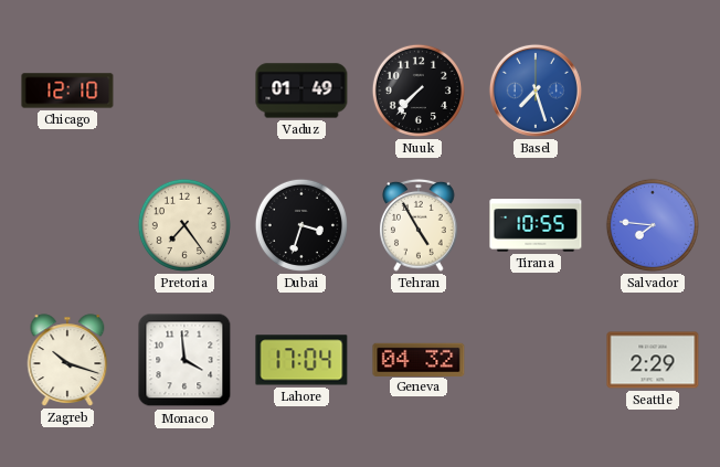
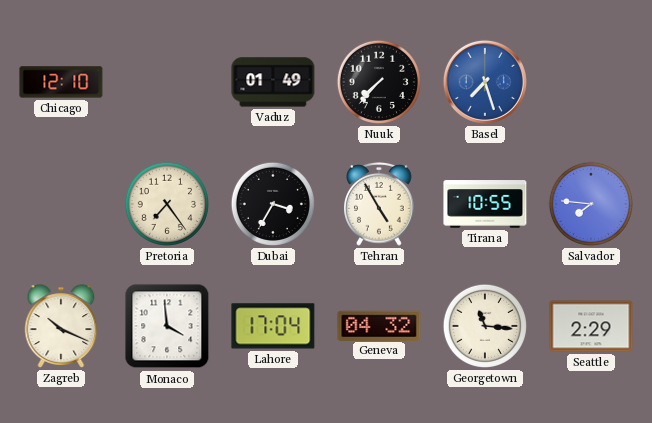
Dubai: 3:33 -> 3:35 (273, 204)
Zagreb: 10:18 -> 10:19 (61, 326)
Georgetown: none -> 11:16 (485, 326)
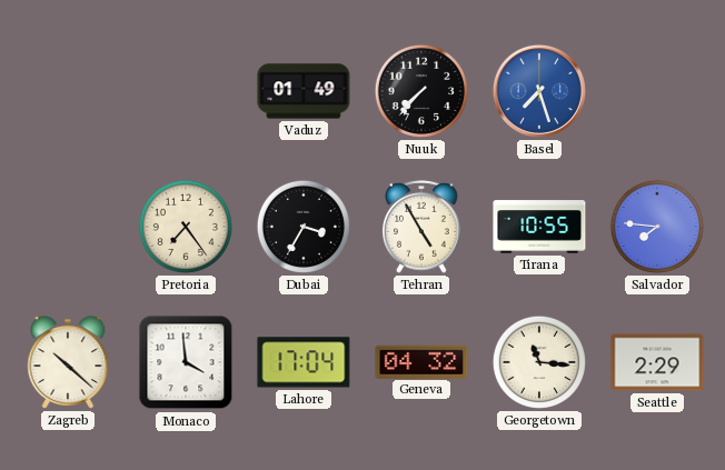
Chicago: 12:10 -> none (61, 82)
Zagreb: 10:19 -> 10:22 (68, 362)
